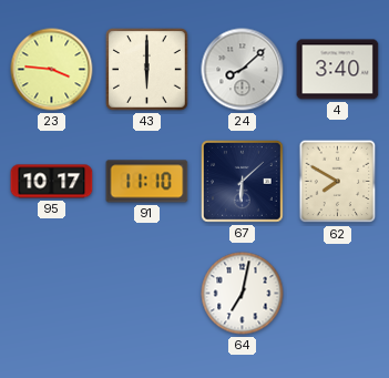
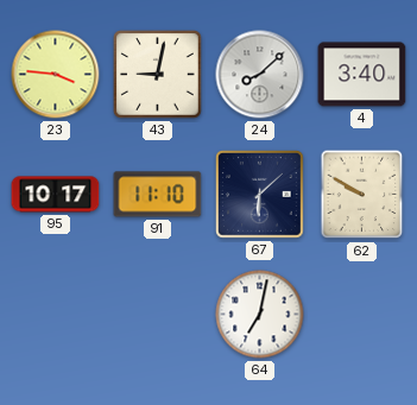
43: 6:00 -> 9:02 (158, 75)
62: 7:50 -> 9:50 (362, 195)
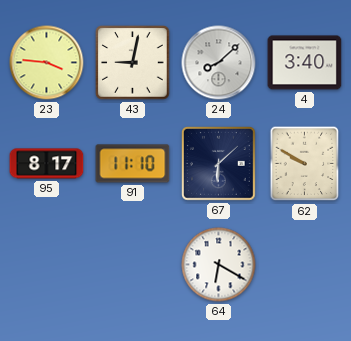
95: 10:17 -> 8:17 (47, 164)
64: 7:02 -> 6:20 (219, 265)
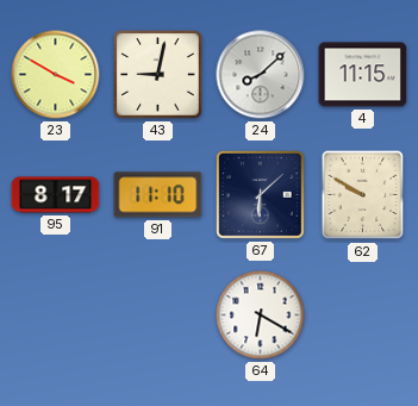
23: 3:46 -> 3:50 (56, 75)
4: 3:40 -> 11:15 (363, 75)
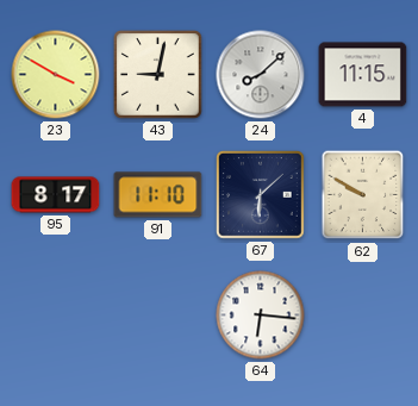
64: 6:20 -> 6:16 (261, 316)
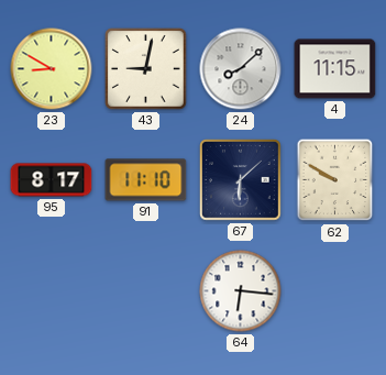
23: 3:50 -> 8:50 (52, 69)
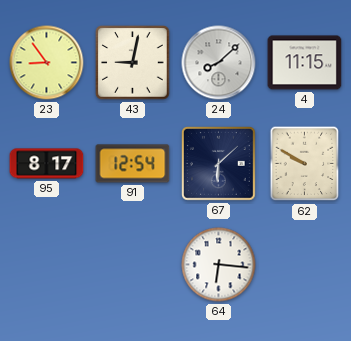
23: 8:50 -> 8:54 (47, 63)
91: 11:10 -> 12:54 (133, 164)
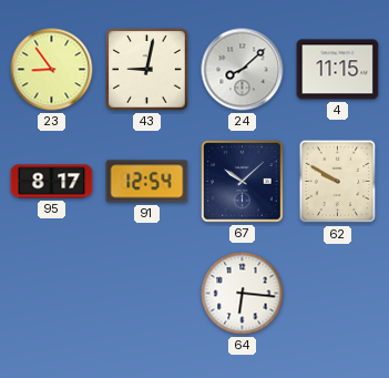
67: 6:08 -> 10:08 (243, 182)
